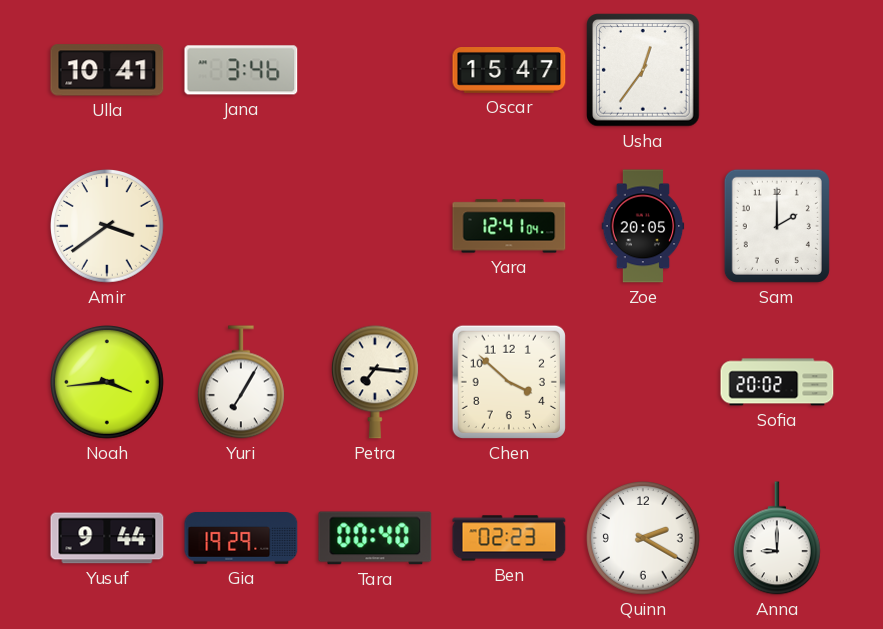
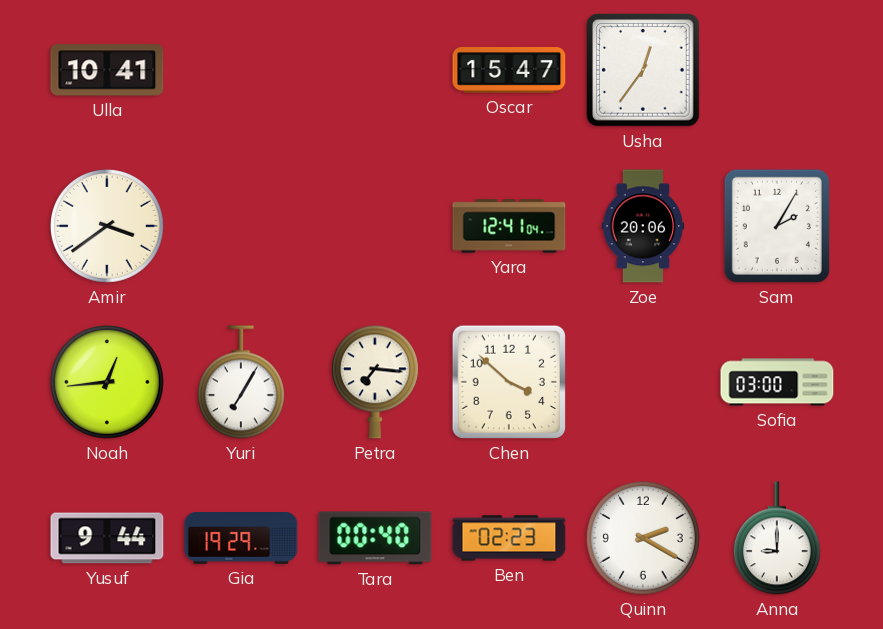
Jana: 3:46 -> none (241, 70)
Zoe: 20:05 -> 20:06 (643, 226)
Sam: 2:00 -> 2:05 (777, 226)
Noah: 3:44 -> 12:44 (108, 383)
Sofia: 20:02 -> 03:00 (777, 382)
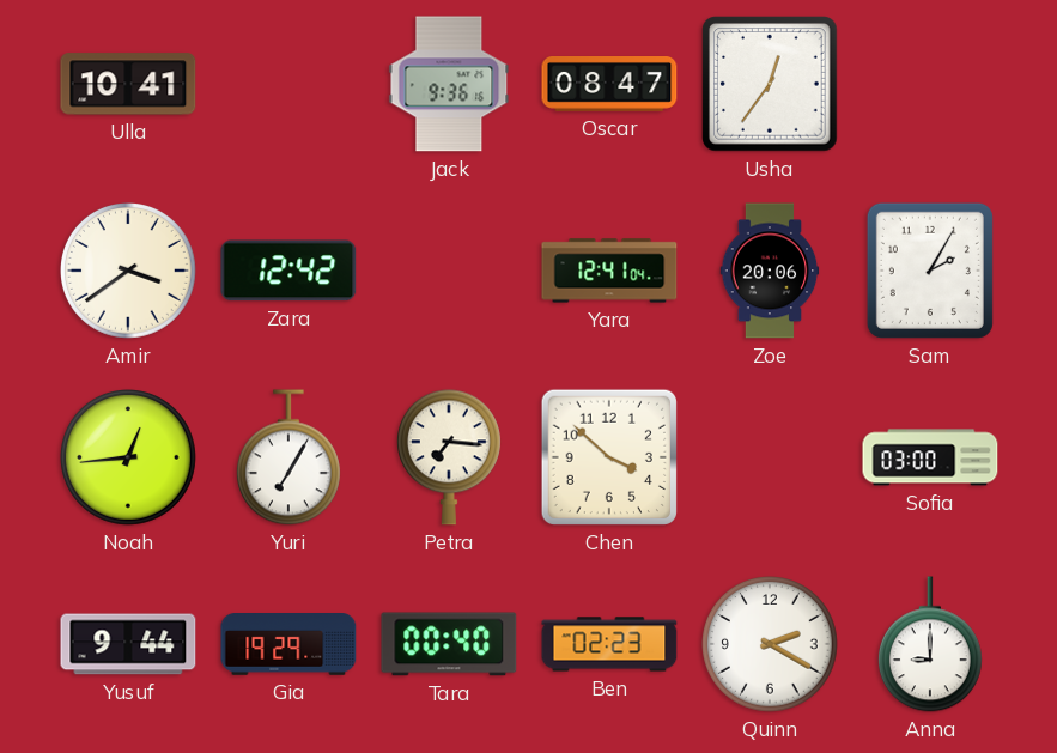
Jack: none -> 9:36 (449, 84)
Oscar: 15:47 -> 08:47 (609, 85)
Zara: none -> 12:42 (288, 271)
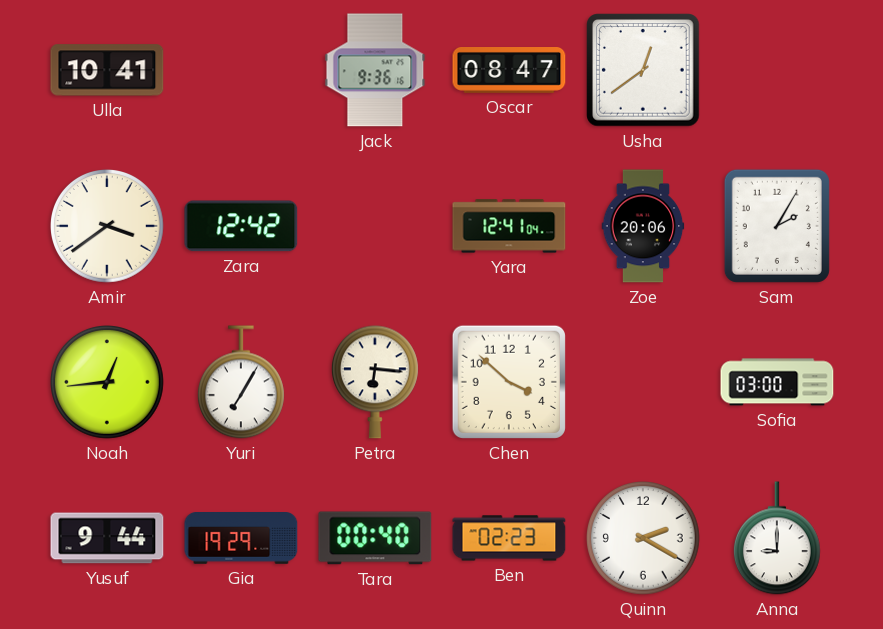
Usha: 12:36 -> 12:39 (643, 70)
Petra: 7:16 -> 6:16 (375, 382)
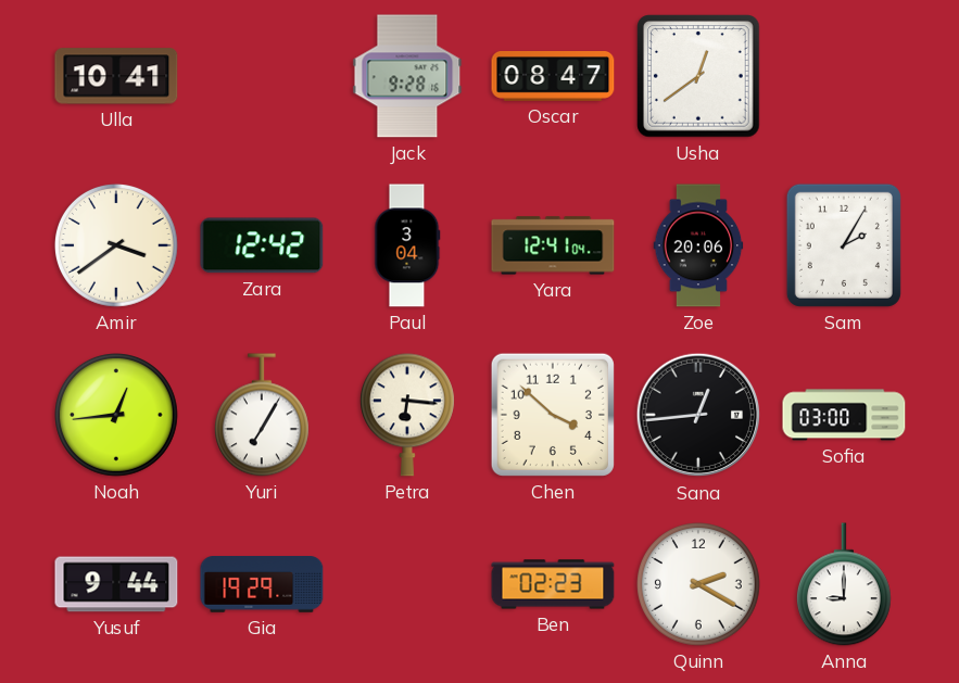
Jack: 9:36 -> 9:28 (407, 76)
Paul: none -> 3:04 (407, 245)
Sana: none -> 12:44 (698, 415)
Tara: 00:40 -> none (375, 538)
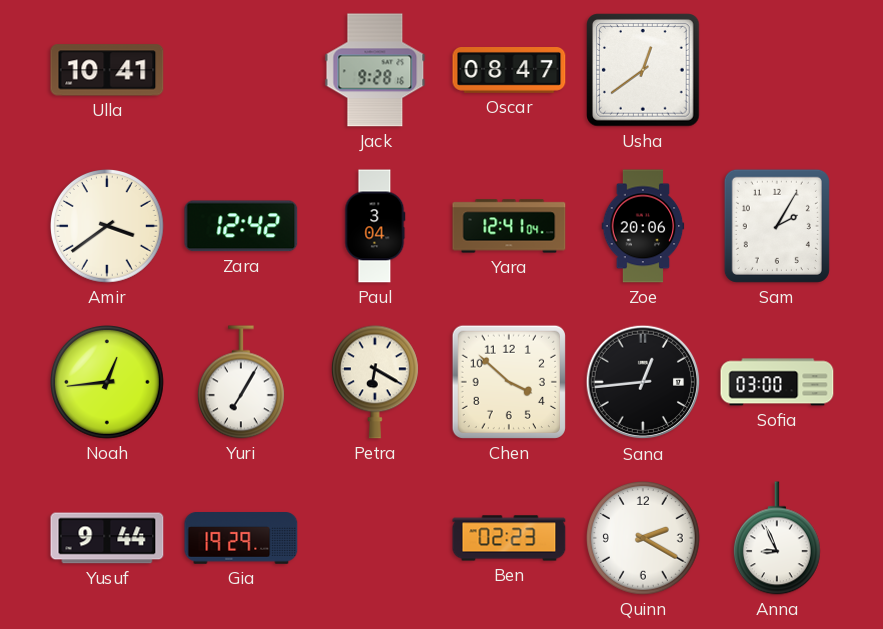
Petra: 6:16 -> 6:20 (375, 382)
Anna: 9:00 -> 8:56 (777, 538)
